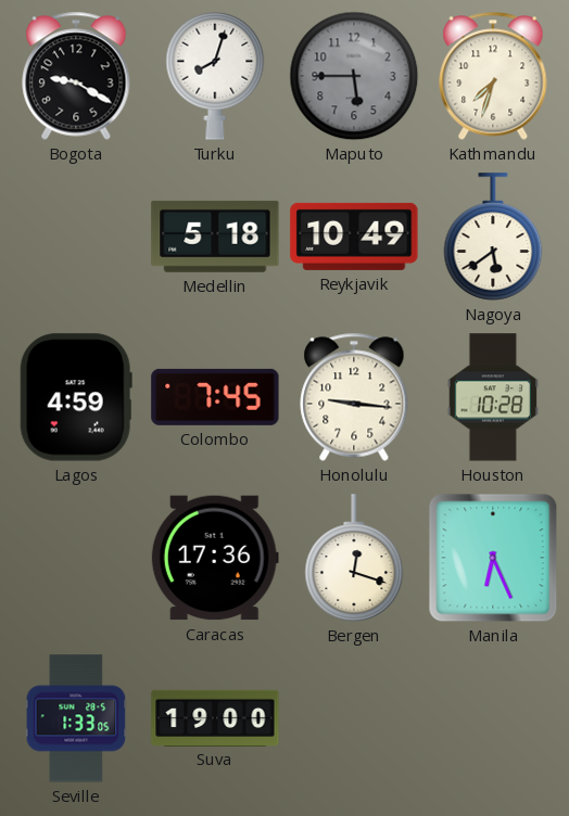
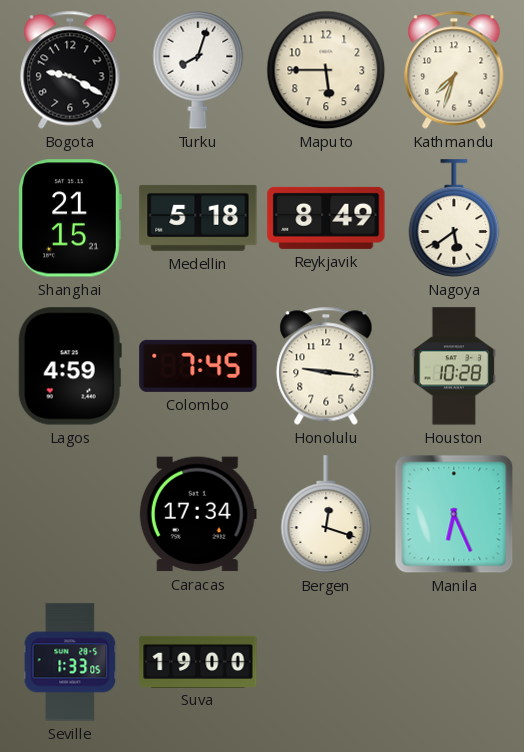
Maputo dial: grey -> cream (326, 70)
Shanghai: none -> 21:15 (70, 218)
Reykjavik: 10:49 -> 8:49 (326, 218)
Caracas: 17:36 -> 17:34 (198, 514)
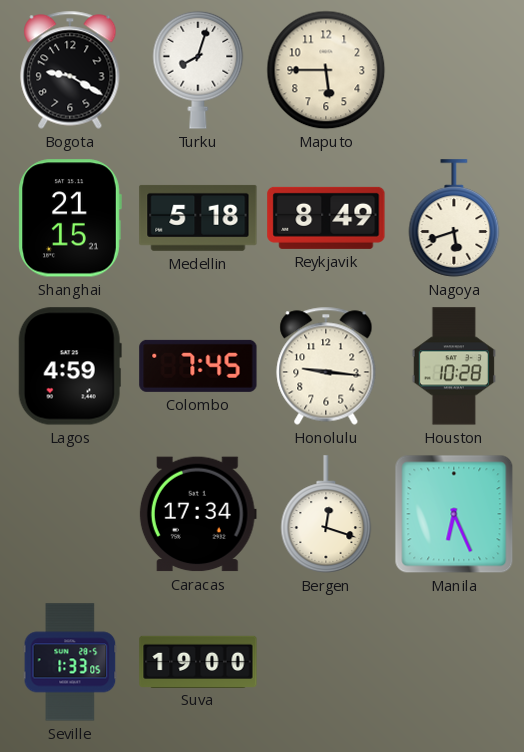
Kathmandu: 7:33 -> none (454, 70)
Nagoya: 5:39 -> 5:42 (454, 218)
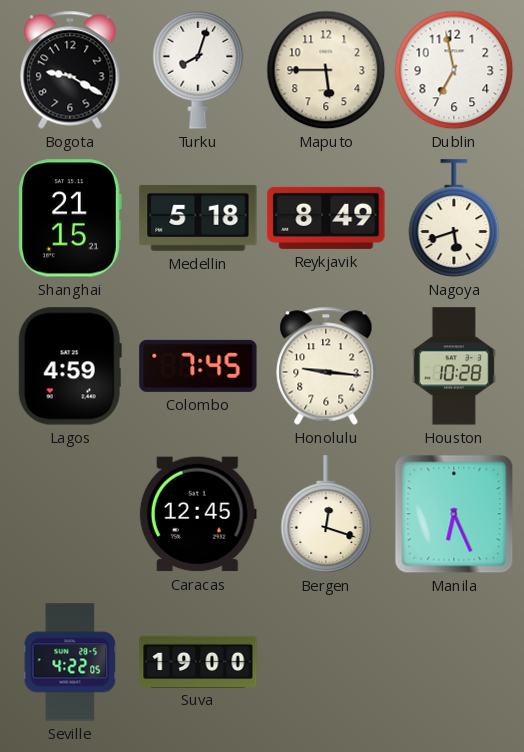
Dublin: none -> 6:58 (454, 70)
Caracas: 17:34 -> 12:45 (198, 514)
Seville: 1:33 -> 4:22 (70, 662)
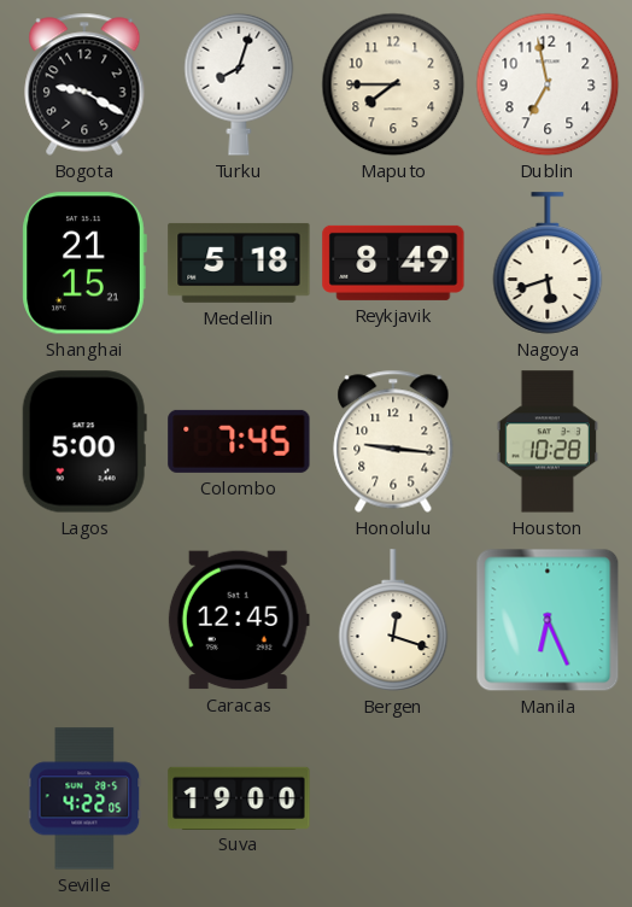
Maputo: 5:45 -> 7:45 (393, 84)
Lagos: 4:59 -> 5:00 (84, 441)
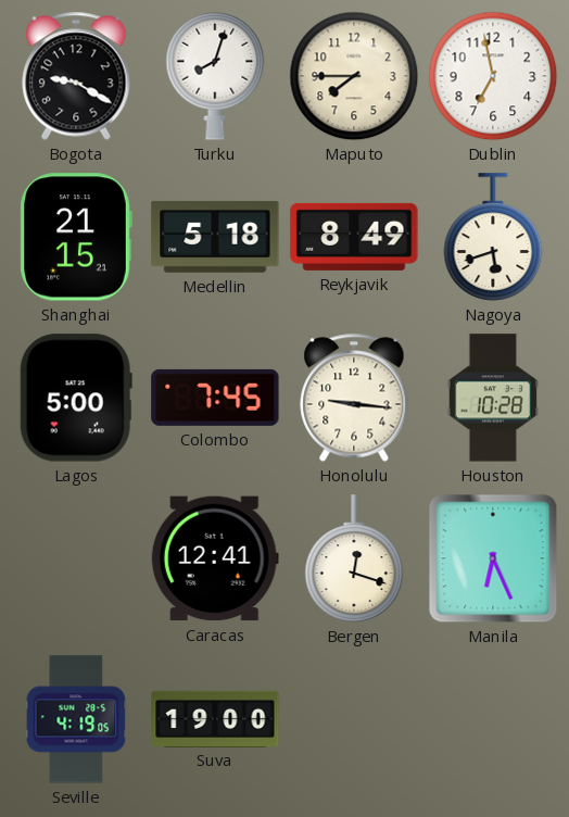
Caracas: 12:45 -> 12:41 (215, 558)
Seville: 4:22 -> 4:19 (76, 719)
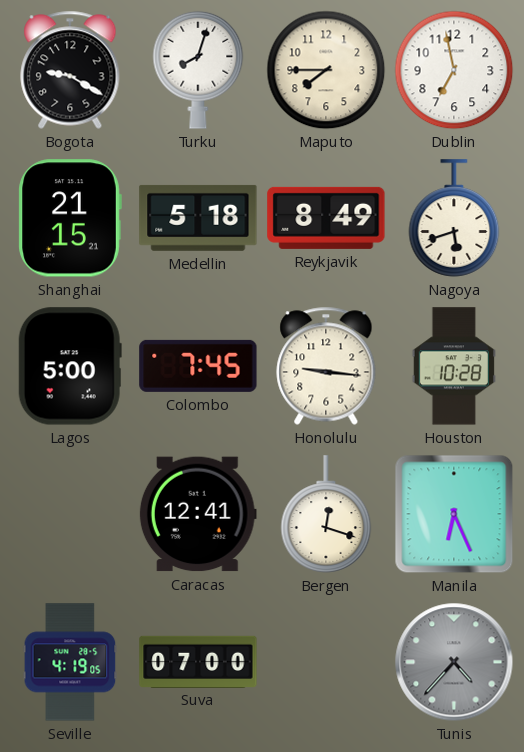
Suva: 19:00 -> 07:00 (198, 661)
Tunis: none -> 4:37 (454, 662)
